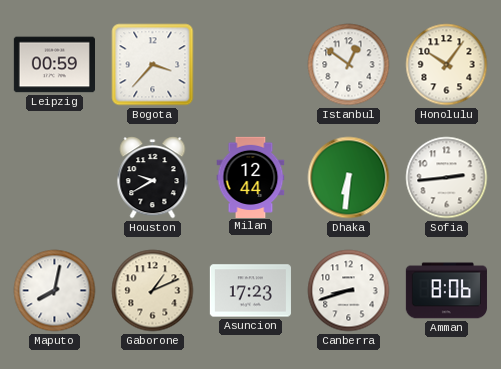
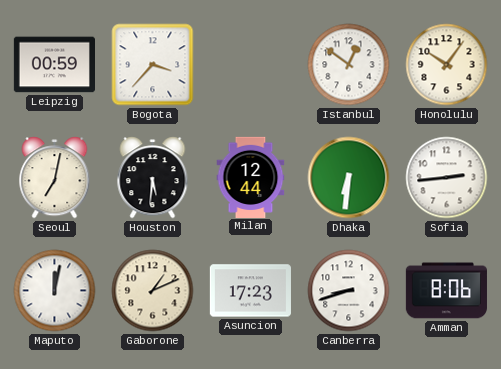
Seoul: none -> 7:02 (55, 178)
Houston: 9:40 -> 5:31 (153, 178)
Maputo: 8:02 -> 12:02 (55, 291)
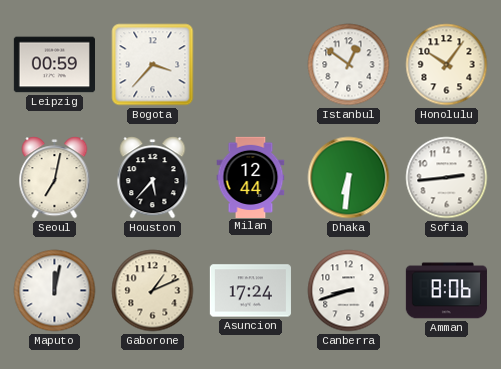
Houston: 5:31 -> 5:37 (153, 178)
Asuncion: 17:23 -> 17:24 (250, 291)
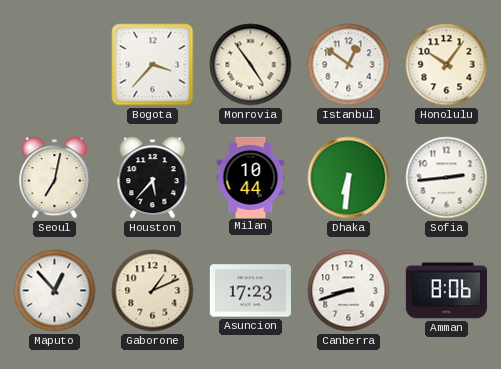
Leipzig: 00:59 -> none (54, 65)
Monrovia: none -> 4:54 (251, 65)
Milan: 12:44 -> 10:44 (251, 177)
Maputo: 12:02 -> 12:53 (55, 291)
Asuncion: 17:24 -> 17:23 (250, 291)
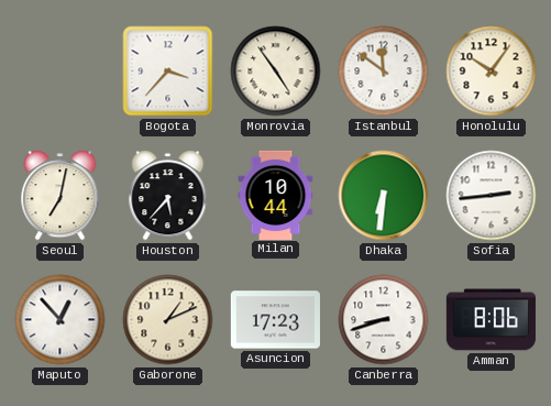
Istanbul: 12:51 -> 11:51 (384, 72)
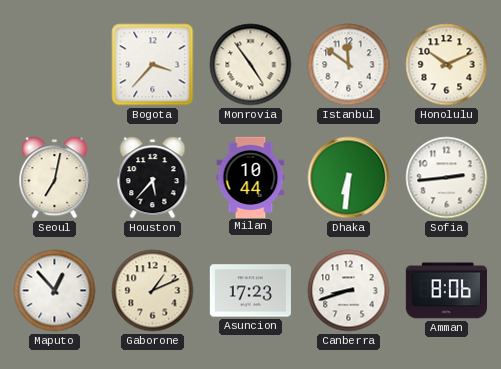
Honolulu: 10:06 -> 10:11 (447, 65)
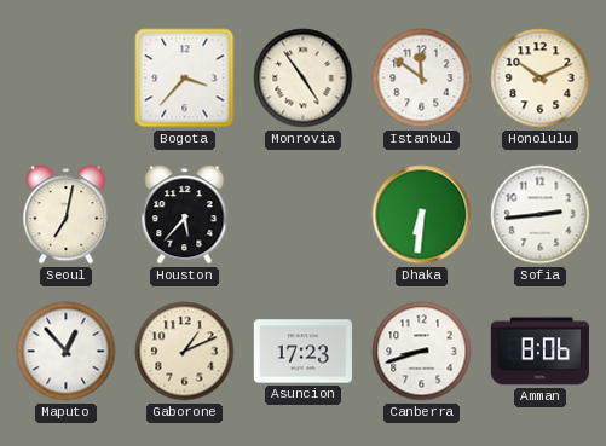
Milan: 10:44 -> none (251, 177)
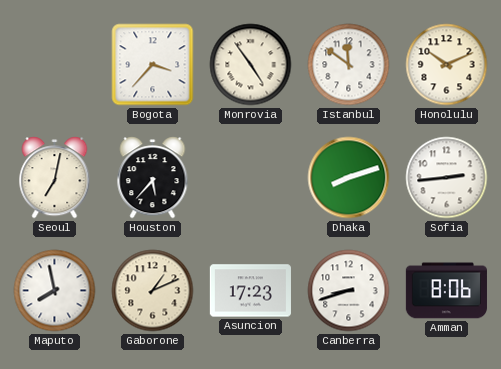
Dhaka: 6:31 -> 8:12 (349, 178)
Maputo: 12:53 -> 7:58 (55, 291)
